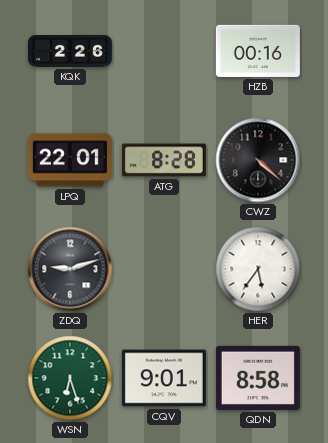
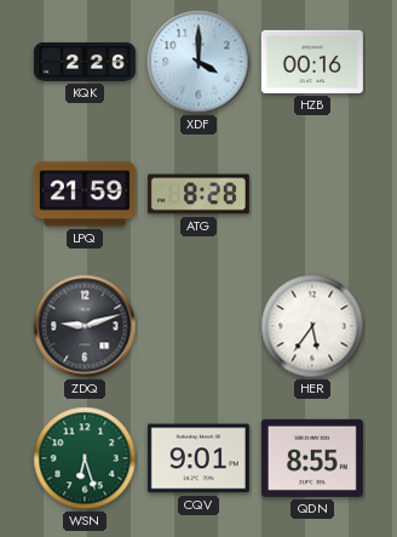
XDF: none -> 4:00 (198, 62)
LPQ: 22:01 -> 21:59 (85, 194)
CWZ: 4:22 -> none (258, 160)
QDN: 8:58 -> 8:55 (312, 458)
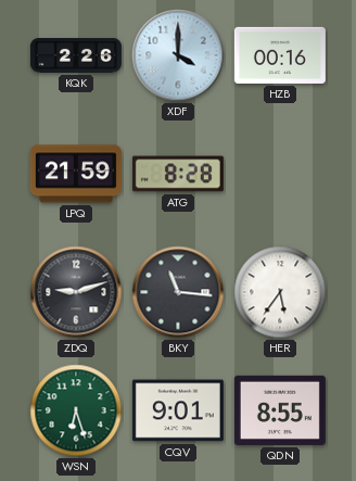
BKY: none -> 11:16 (178, 292)
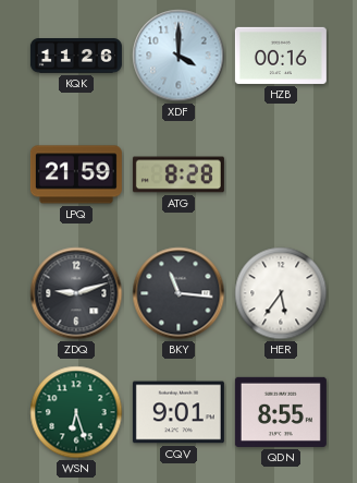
KQK: 2:26 -> 11:26 (76, 57)
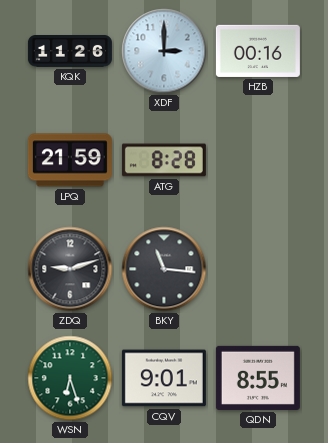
XDF: 4:00 -> 3:00 (164, 51)
HER: 5:36 -> none (281, 293)
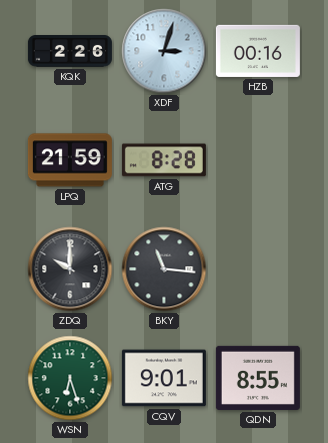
KQK: 11:26 -> 2:26 (70, 52)
XDF: 3:00 -> 3:03 (164, 51)
ZDQ: 9:12 -> 10:00 (70, 269)
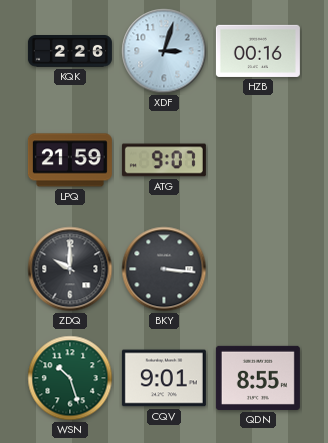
ATG: 8:28 -> 9:07 (164, 160)
BKY: 11:16 -> 3:16 (164, 269)
WSN: 6:27 -> 10:27 (70, 378)
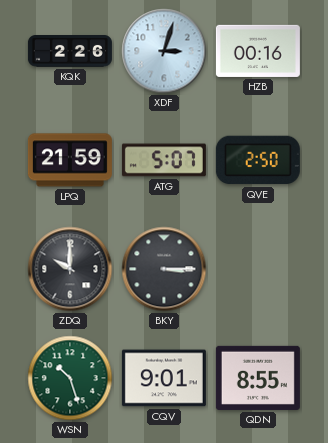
ATG: 9:07 -> 5:07 (164, 160)
QVE: none -> 2:50 (258, 160)
BKY: 3:16 -> 3:15 (164, 269)
